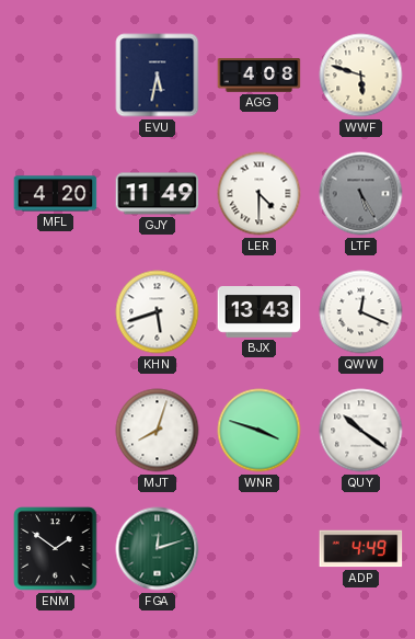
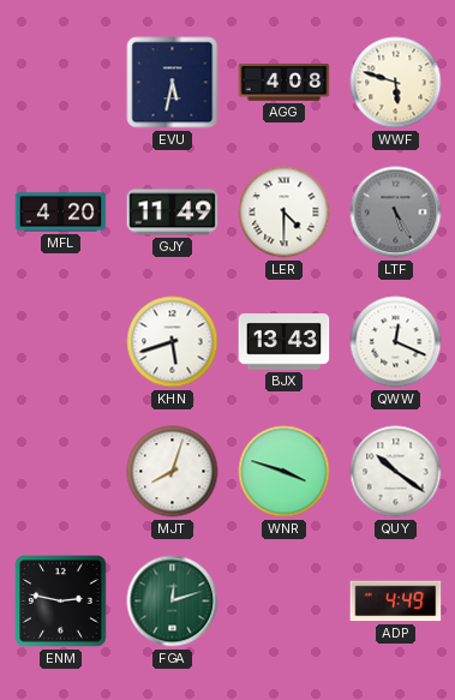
ENM: 1:51 -> 2:47 (61, 602)
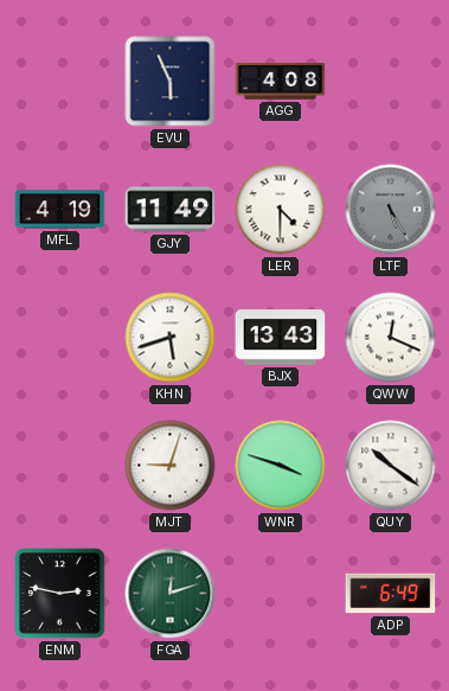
EVU: 5:32 -> 5:56 (171, 82)
WWF: 5:48 -> none (396, 83)
MFL: 4:20 -> 4:19 (60, 210)
MJT: 8:03 -> 9:03 (171, 466)
ADP: 4:49 -> 6:49 (391, 594)
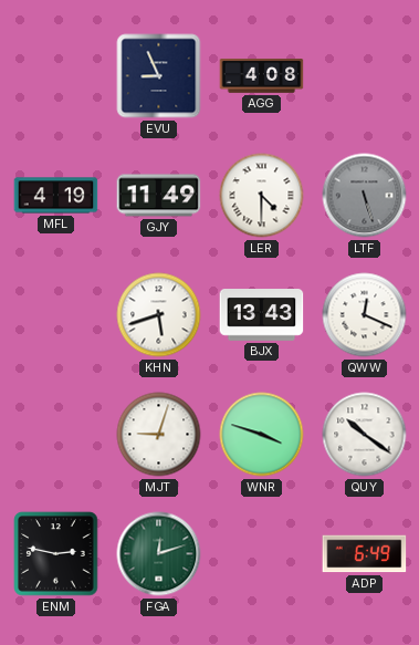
EVU: 5:56 -> 8:56 (159, 76)
LTF: 5:25 -> 5:27 (365, 196)
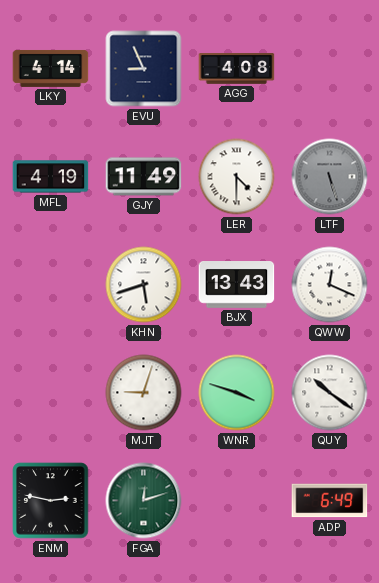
LKY: none -> 4:14 (51, 68)
